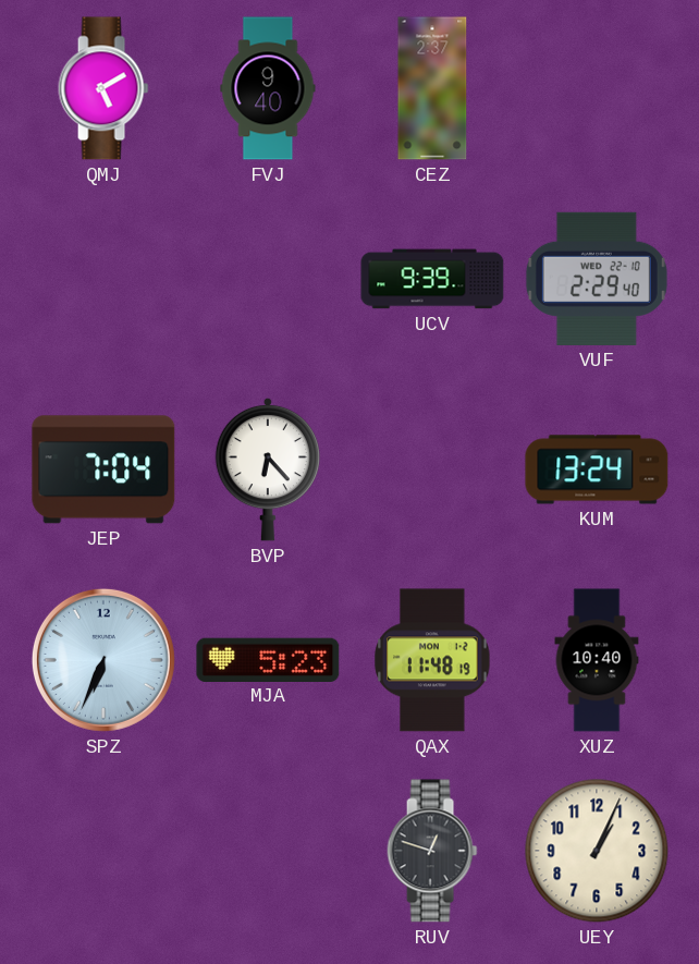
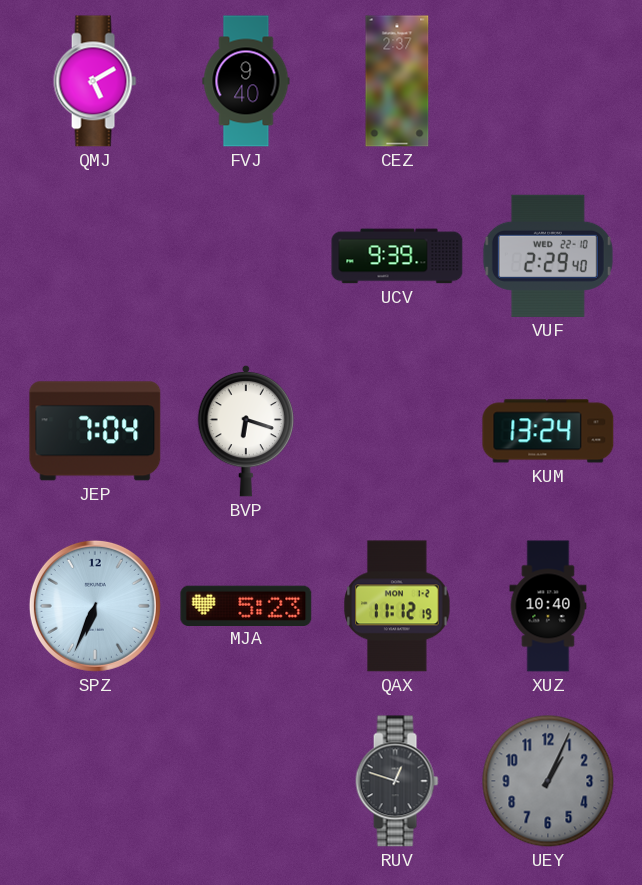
BVP: 6:23 -> 6:18 (245, 431)
QAX: 11:48 -> 11:12 (397, 606)
UEY dial: cream -> grey (548, 781)
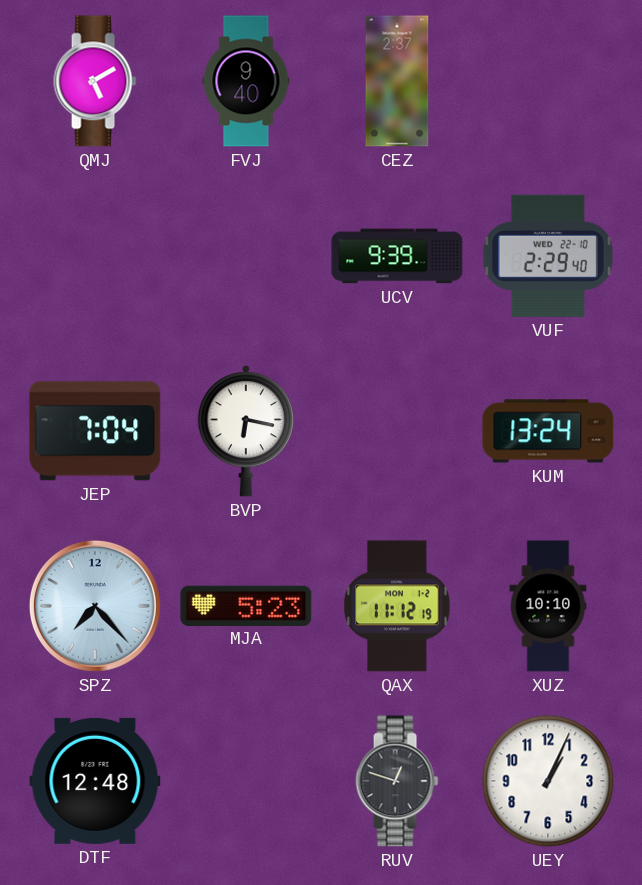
BVP: 6:18 -> 6:17 (245, 431)
SPZ: 6:34 -> 7:23 (95, 606)
XUZ: 10:40 -> 10:10 (548, 606)
DTF: none -> 12:48 (95, 781)
UEY dial: grey -> white (548, 781)
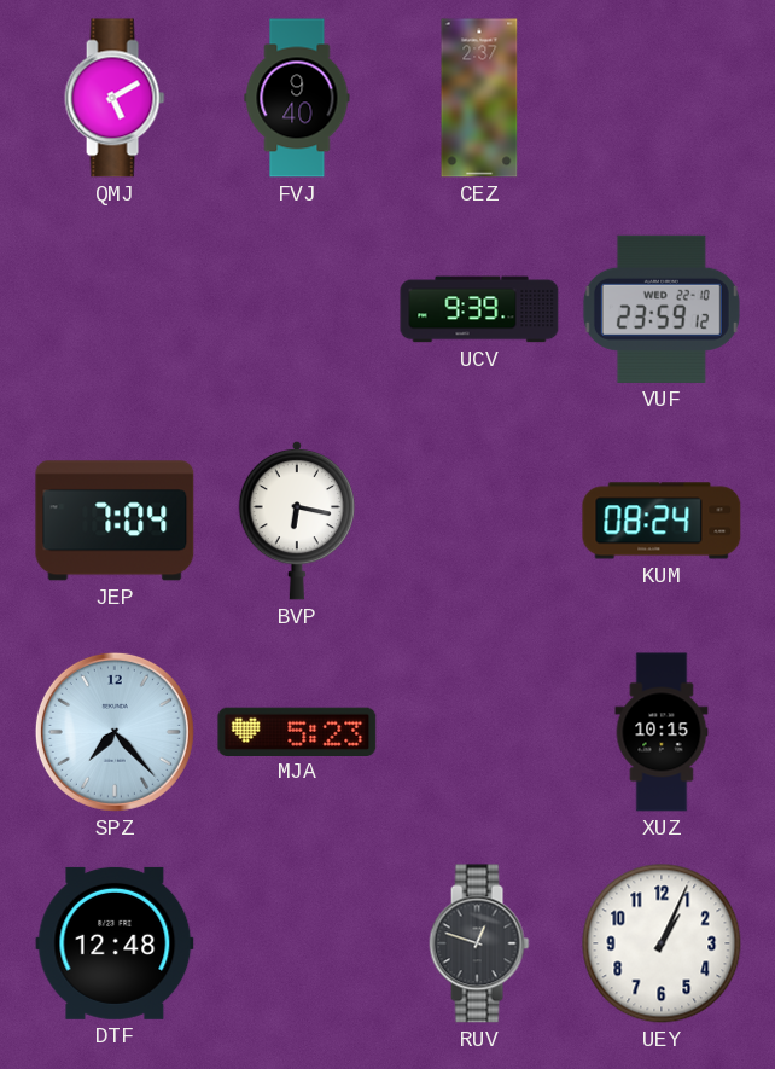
VUF: 2:29 -> 23:59 (662, 309)
KUM: 13:24 -> 08:24 (662, 521)
QAX: 11:12 -> none (397, 606)
XUZ: 10:10 -> 10:15 (662, 732)
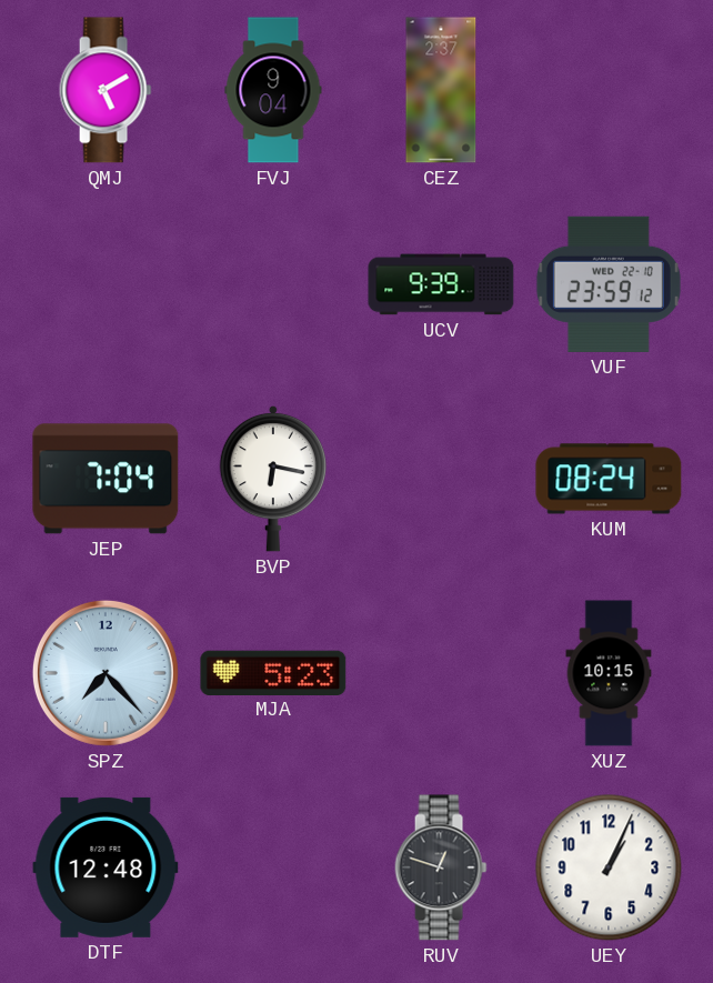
FVJ: 9:40 -> 9:04 (273, 90)
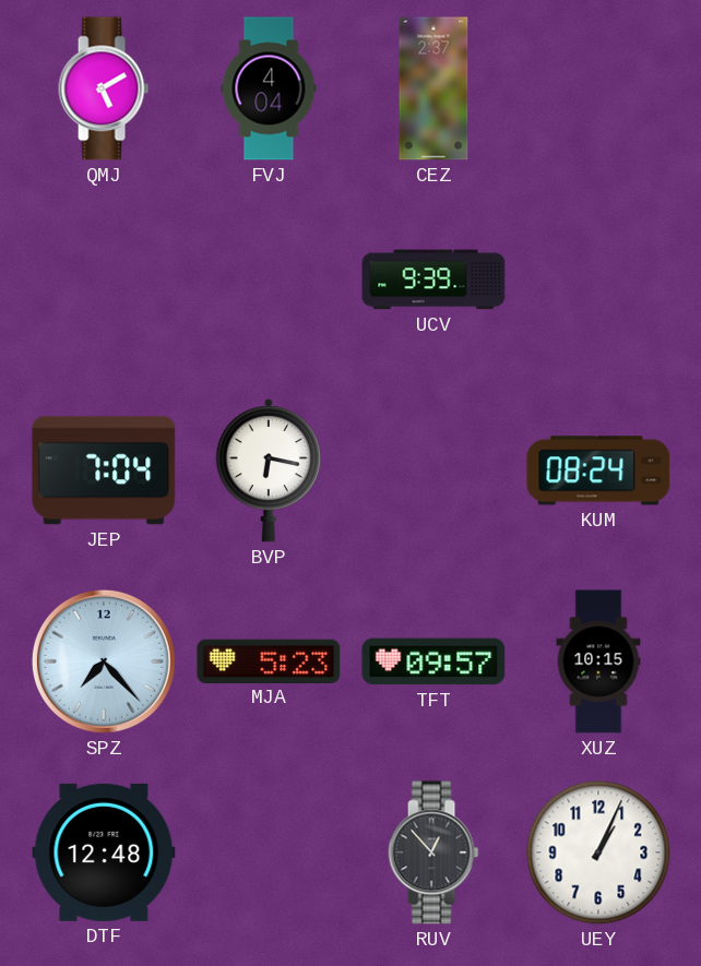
FVJ: 9:04 -> 4:04 (269, 88)
VUF: 23:59 -> none (609, 284)
TFT: none -> 09:57 (433, 661)
RUV: 12:48 -> 12:53 (433, 852)
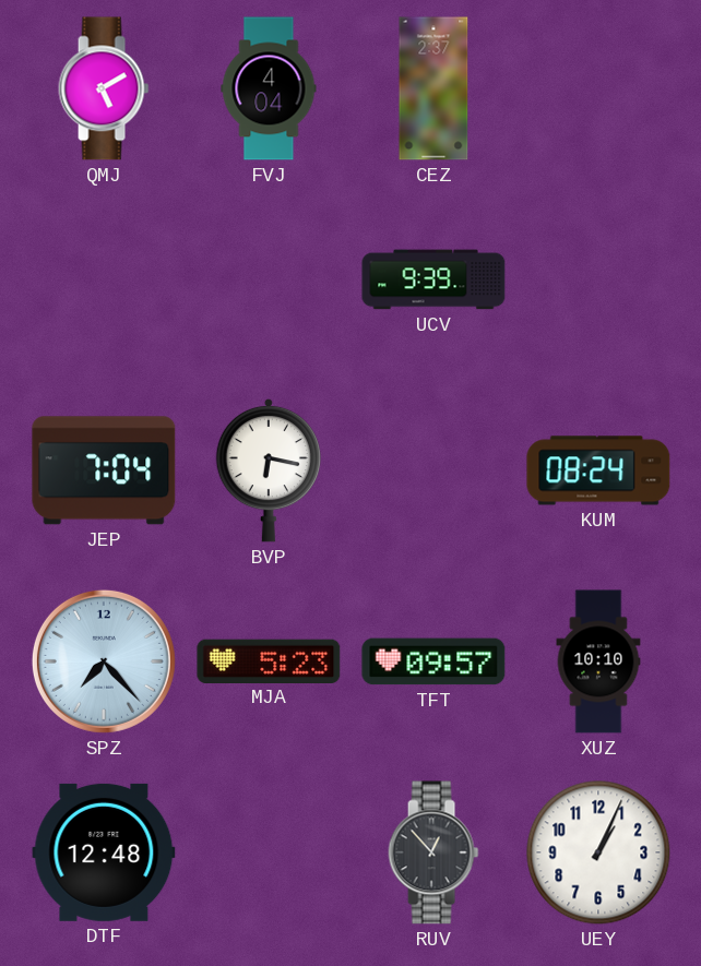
XUZ: 10:15 -> 10:10 (598, 661)
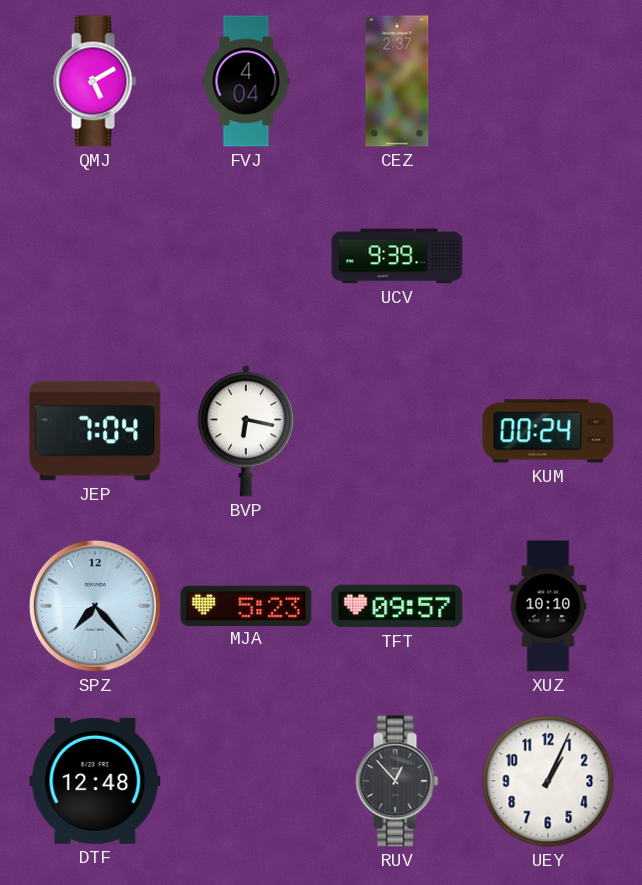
KUM: 08:24 -> 00:24 (548, 431)
